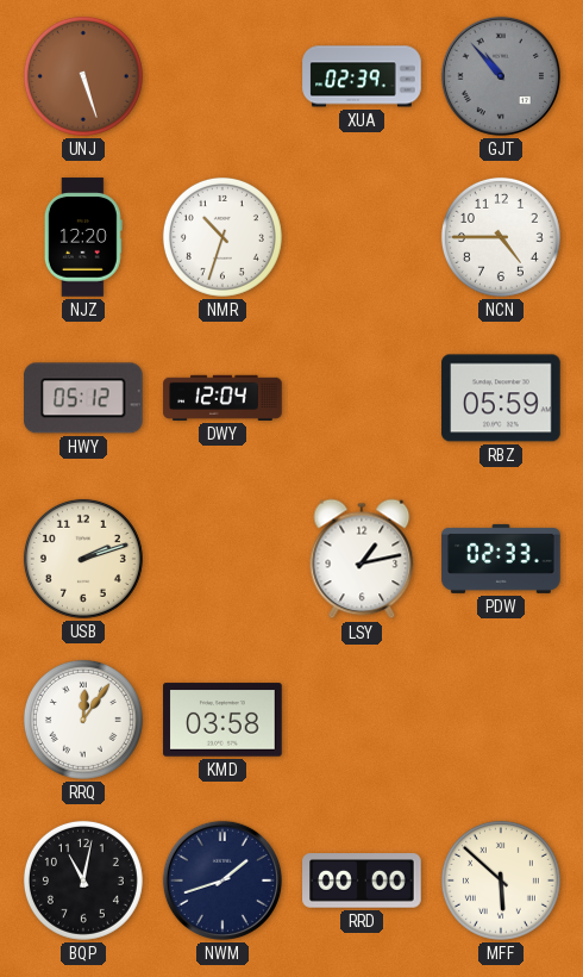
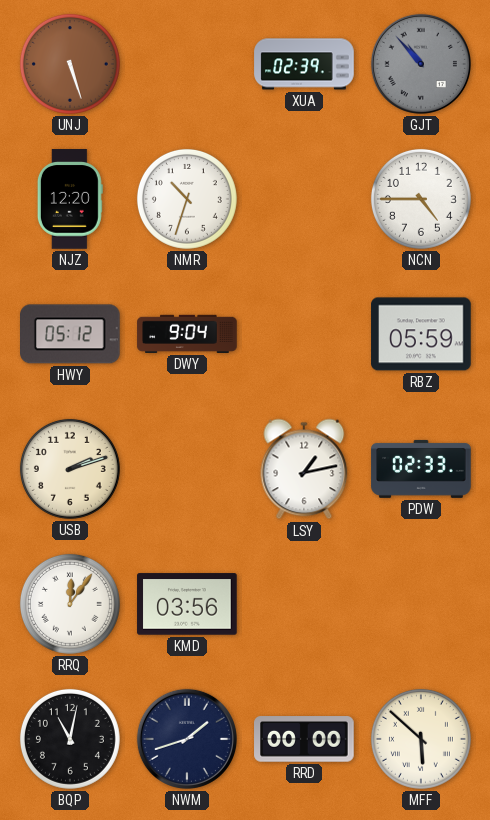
DWY: 12:04 -> 9:04 (187, 334)
KMD: 03:58 -> 03:56 (187, 604)
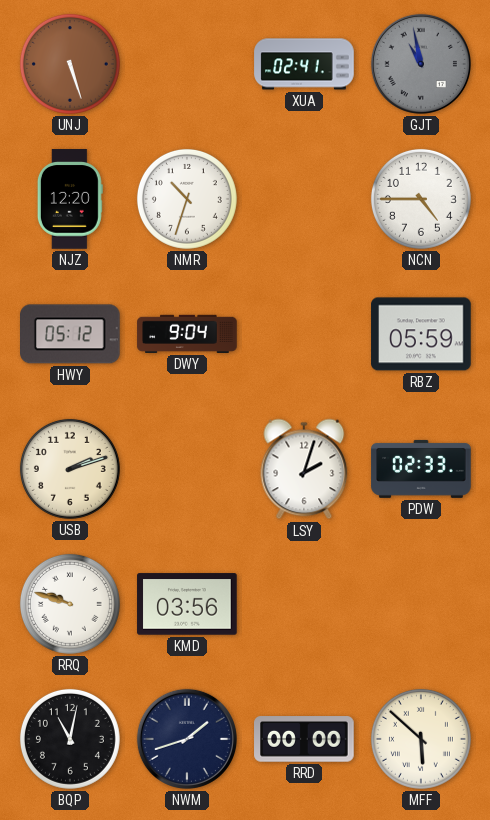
XUA: 02:39 -> 02:41 (304, 64)
GJT: 10:53 -> 10:58 (421, 64)
LSY: 1:13 -> 2:03 (304, 469)
RRQ: 12:06 -> 9:48 (70, 604)
